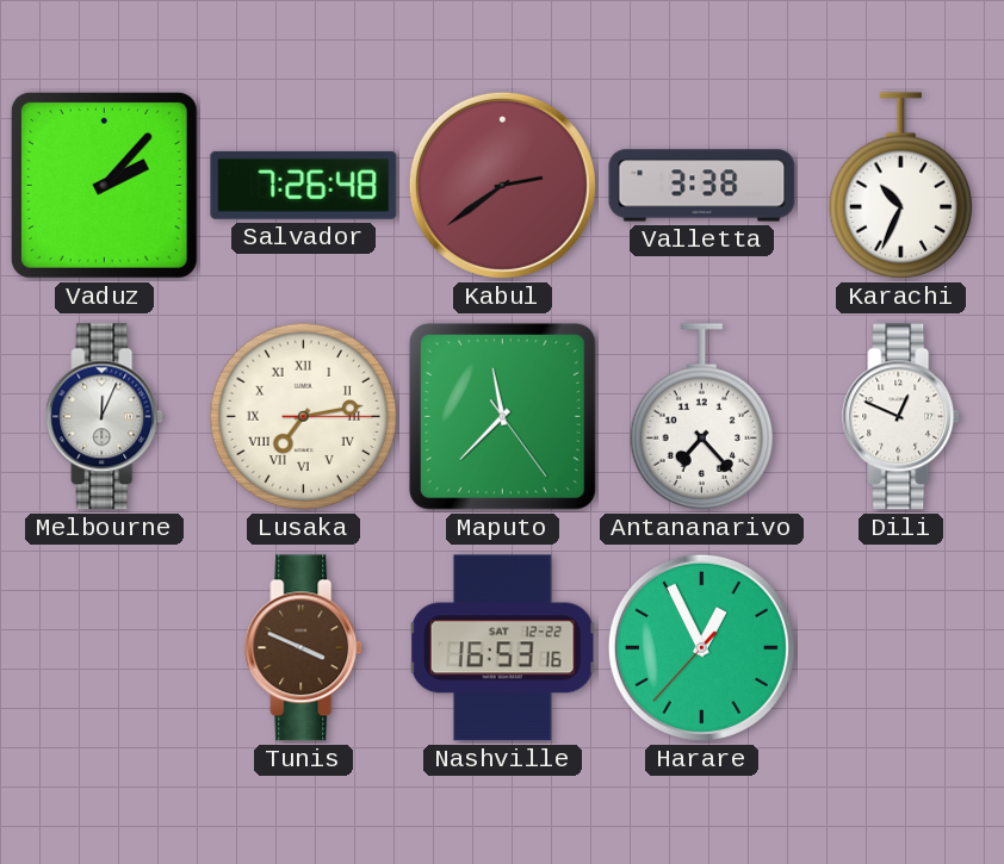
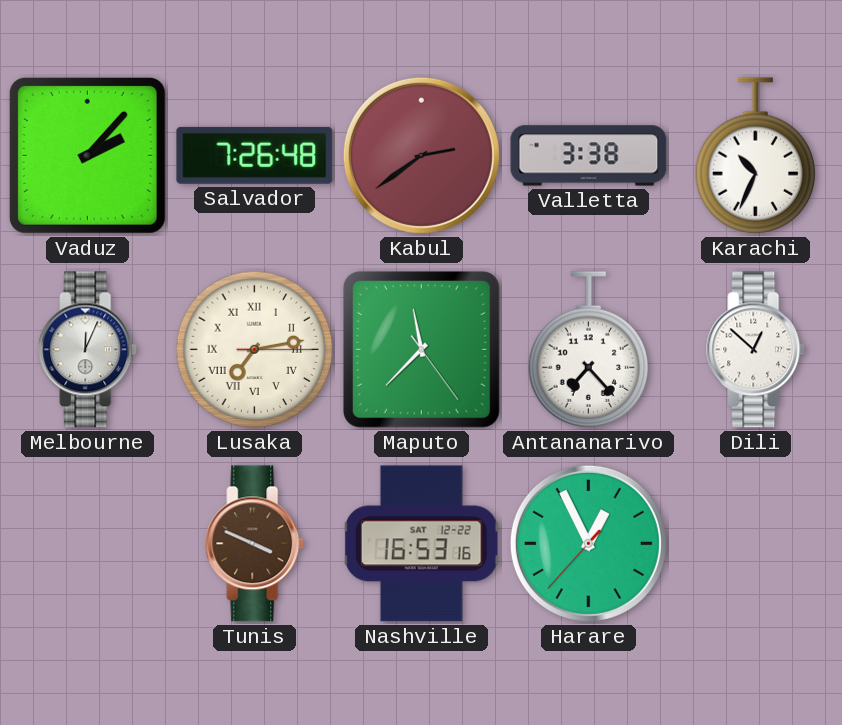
Dili: 12:49 -> 12:52 (756, 350)
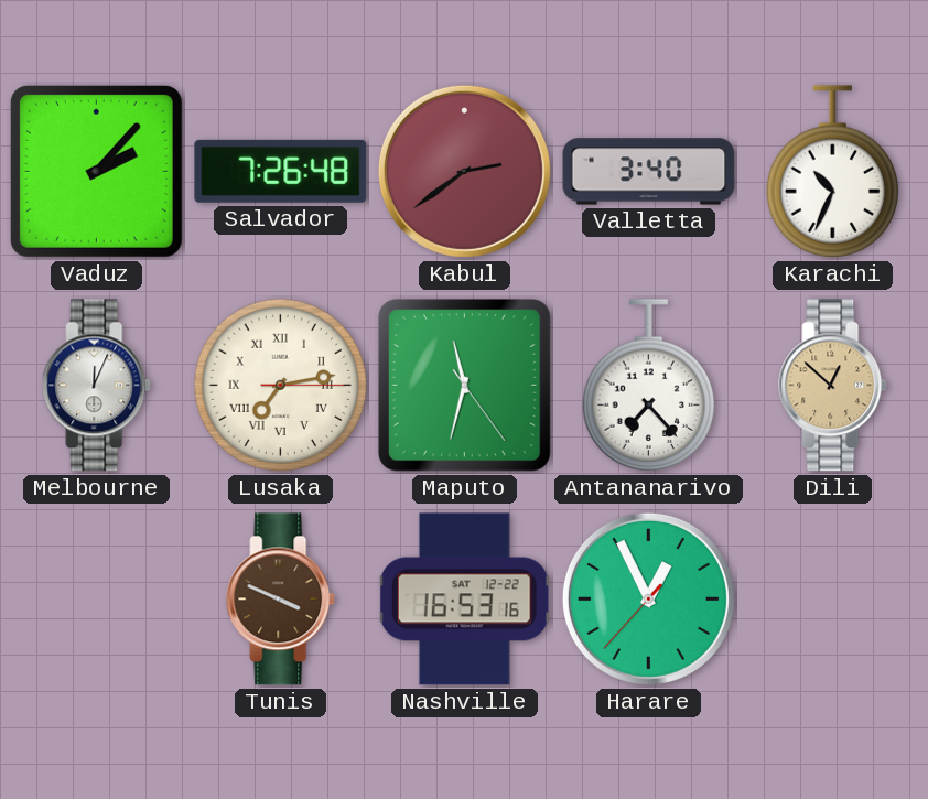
Valletta: 3:38 -> 3:40 (649, 172)
Maputo: 11:37 -> 11:32 (464, 385)
Dili dial: white -> champagne (833, 386)
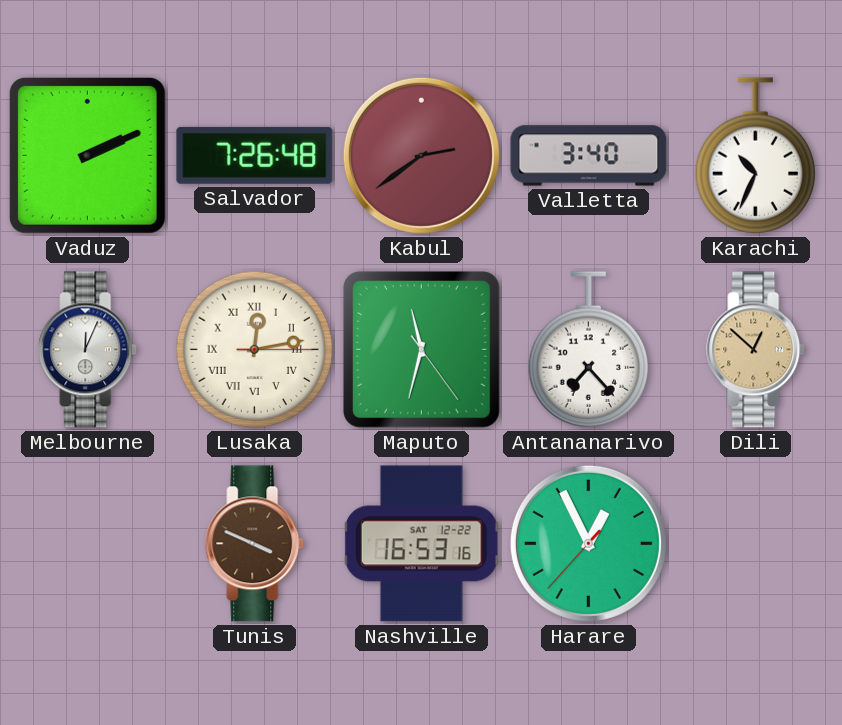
Vaduz: 2:07 -> 2:11 (87, 155)
Lusaka: 7:13 -> 12:13 (255, 350)
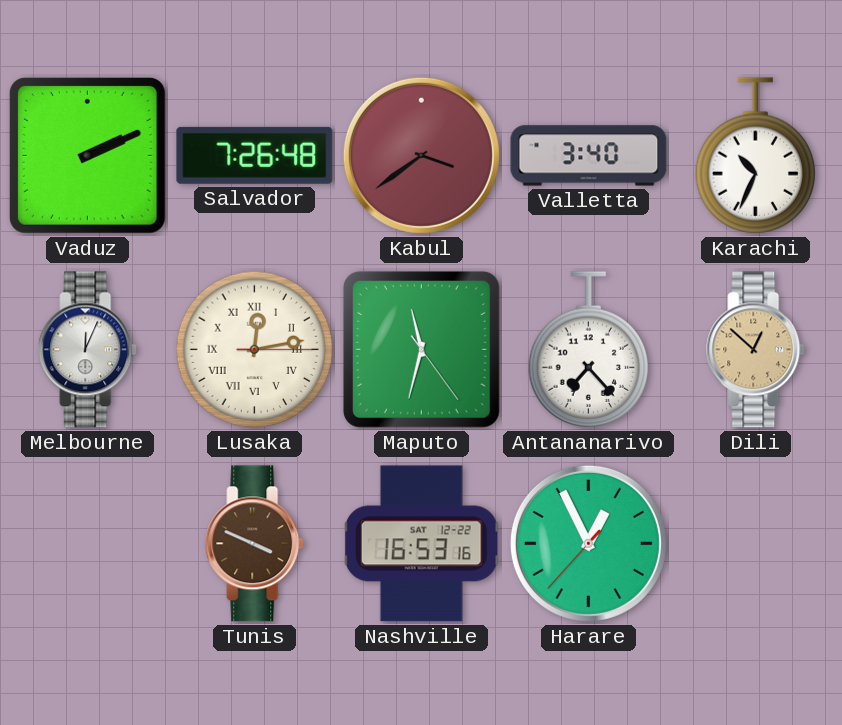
Kabul: 2:39 -> 3:39 (421, 155)
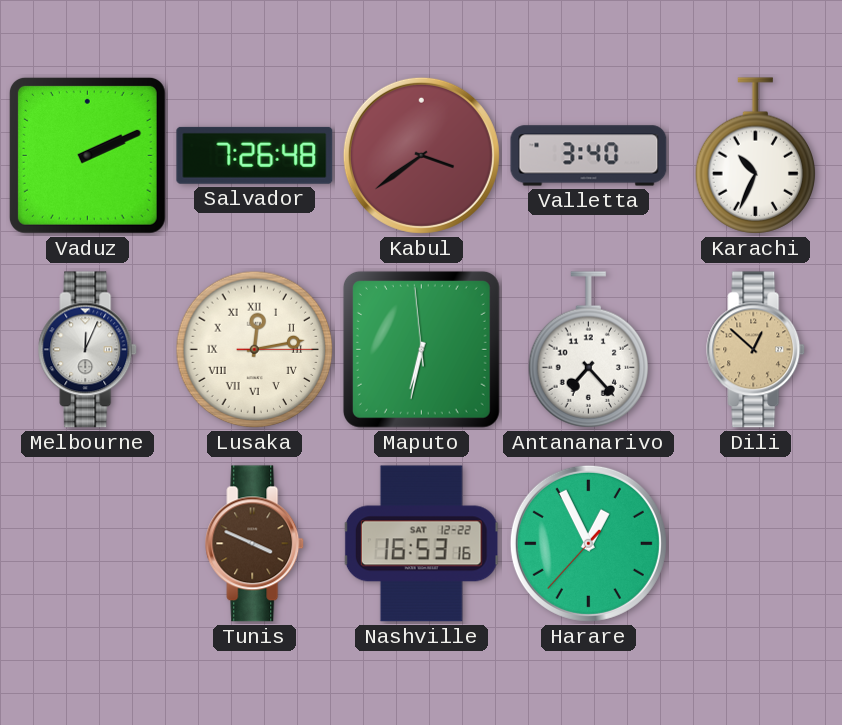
Maputo: 11:32 -> 6:31 (421, 349)
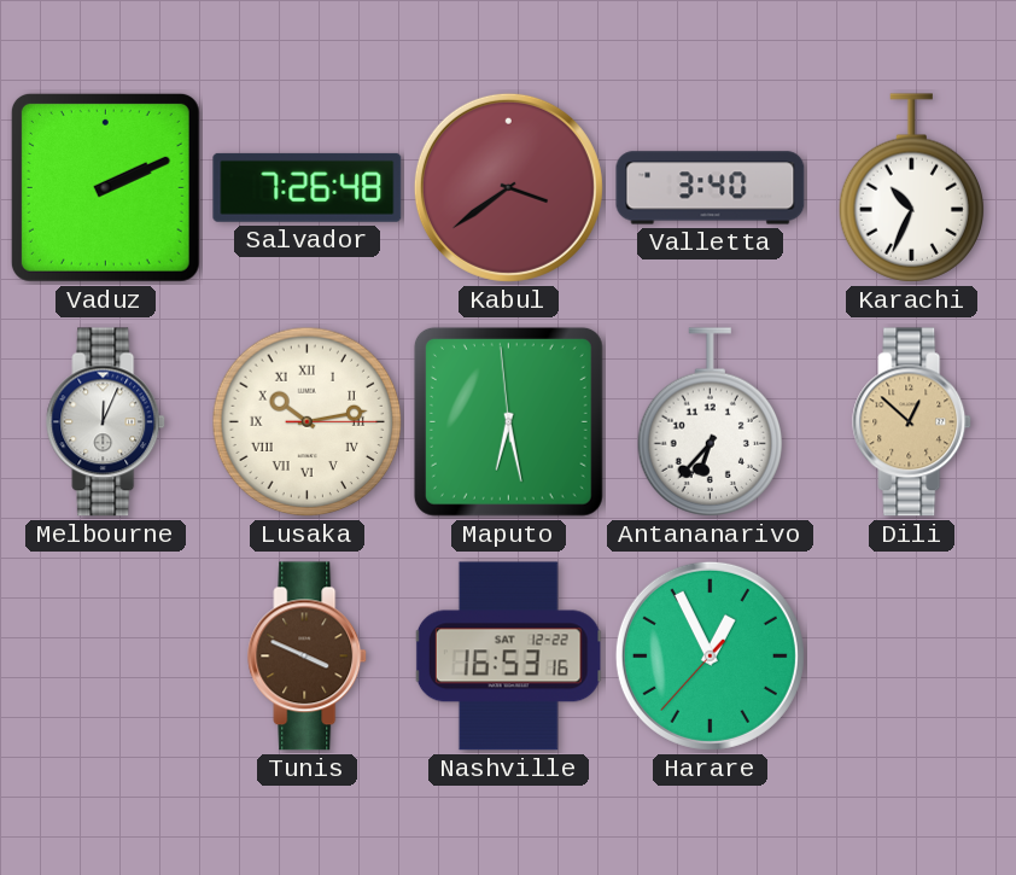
Lusaka: 12:13 -> 10:13 (308, 422)
Maputo: 6:31 -> 6:27 (508, 421)
Antananarivo: 7:23 -> 6:37 (711, 422)
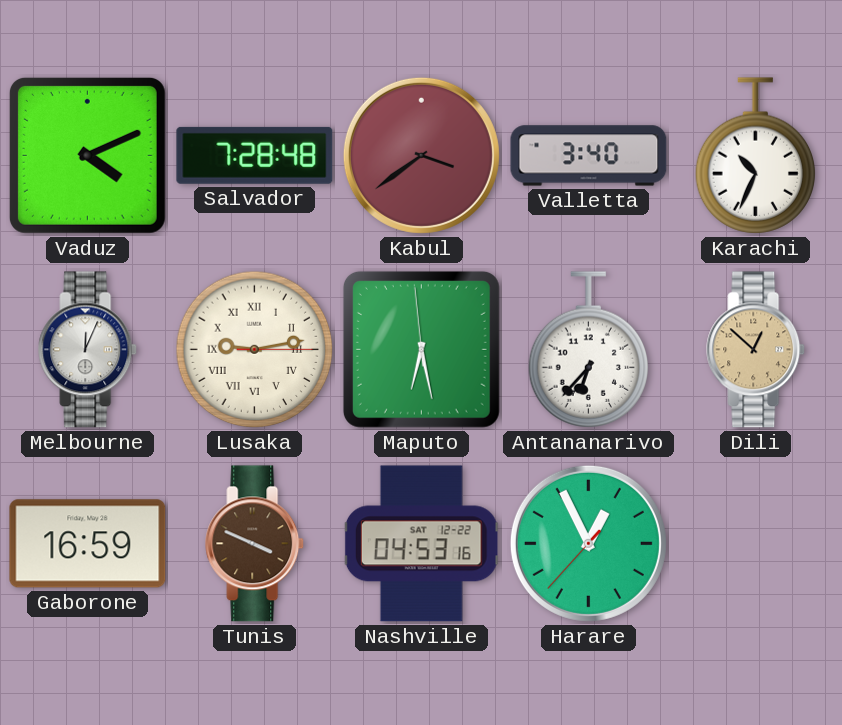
Vaduz: 2:11 -> 4:11 (87, 155)
Salvador: 7:26 -> 7:28 (255, 155)
Lusaka: 10:13 -> 9:13 (255, 350)
Gaborone: none -> 16:59 (88, 544)
Nashville: 16:53 -> 04:53 (422, 544)
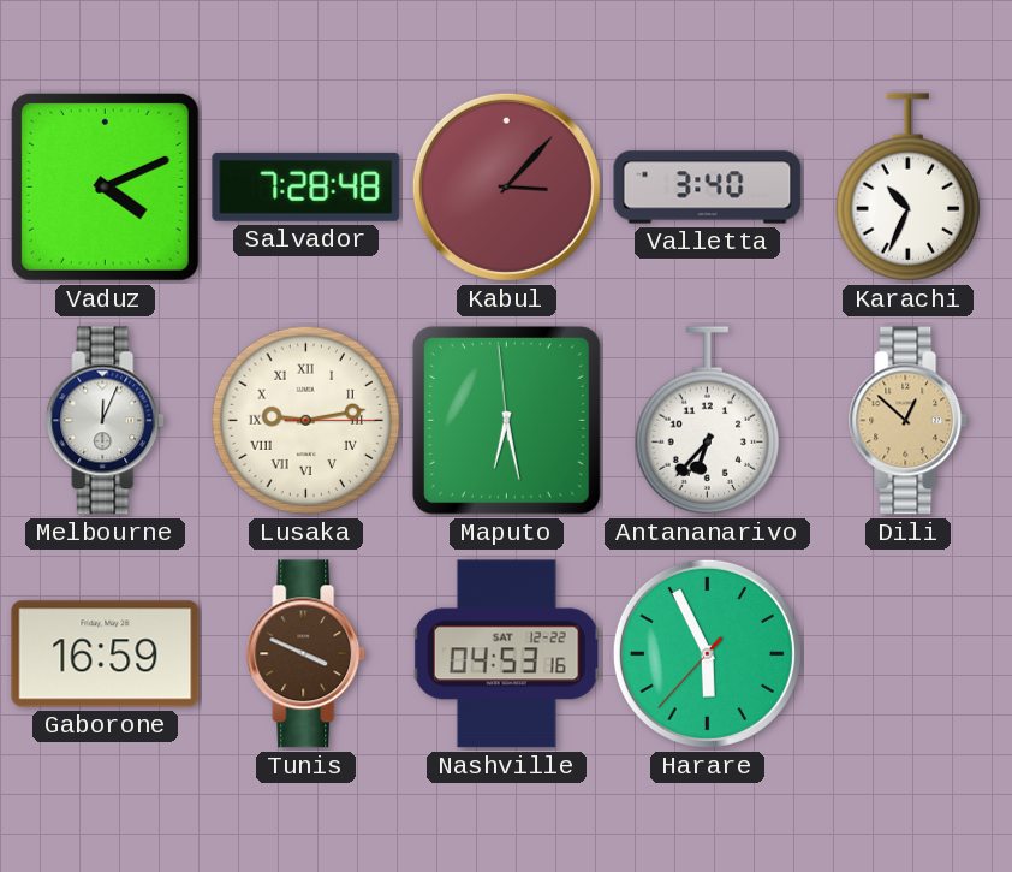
Kabul: 3:39 -> 3:07 (506, 186)
Harare: 12:55 -> 5:55 (707, 653)
